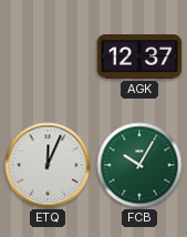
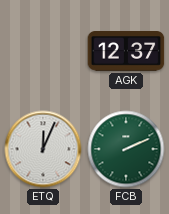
FCB: 10:05 -> 2:11 (126, 149)
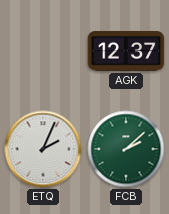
ETQ: 12:04 -> 2:04 (43, 149)
FCB: 2:11 -> 2:08 (126, 149)
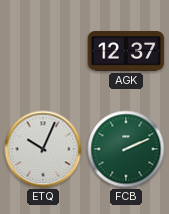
ETQ: 2:04 -> 10:04 (43, 149)
FCB: 2:08 -> 2:11 (126, 149)
